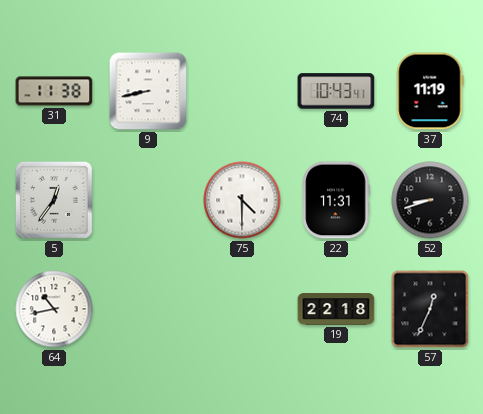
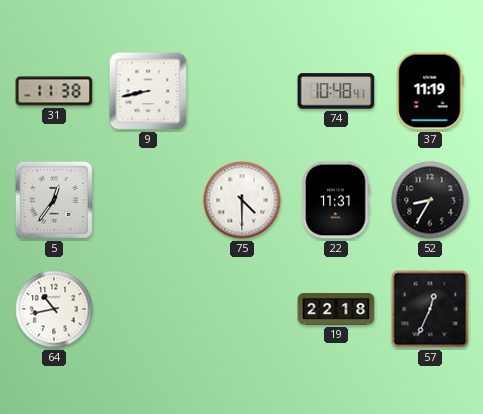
74: 10:43 -> 10:48 (336, 91)
52: 8:42 -> 8:35 (430, 200)
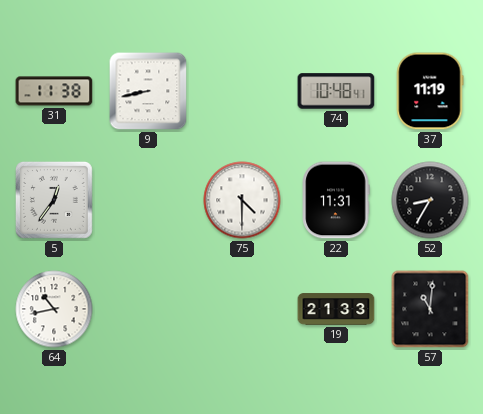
19: 22:18 -> 21:33 (336, 309)
57: 12:34 -> 11:01 (430, 309)
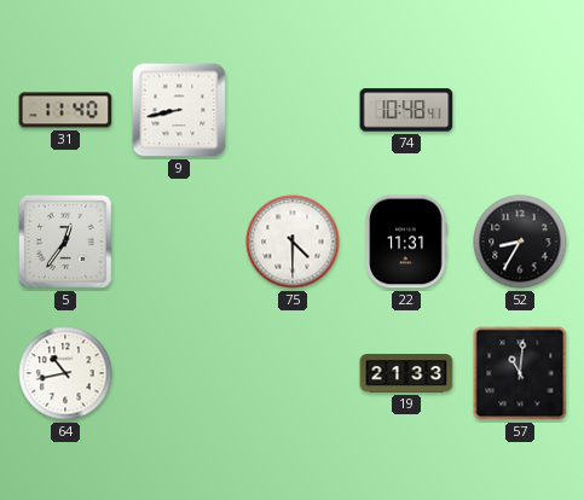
31: 11:38 -> 11:40 (65, 110)
37: 11:19 -> none (430, 91)
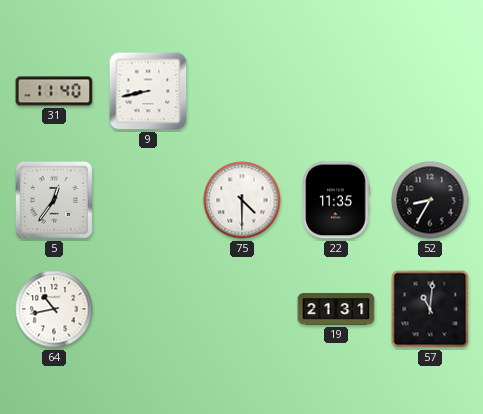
74: 10:48 -> none (406, 110)
22: 11:31 -> 11:35 (336, 200)
19: 21:33 -> 21:31 (336, 309)
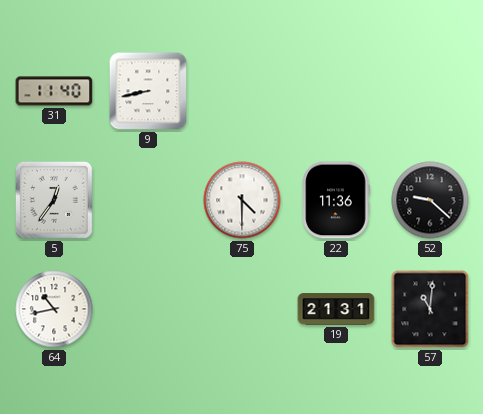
22: 11:35 -> 11:36 (336, 200)
52: 8:35 -> 9:22 (430, 200)
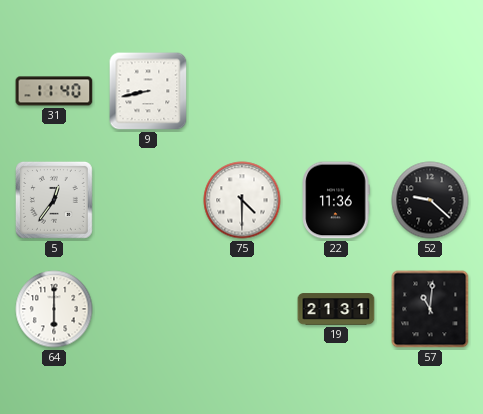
64: 10:43 -> 6:00 (54, 309)
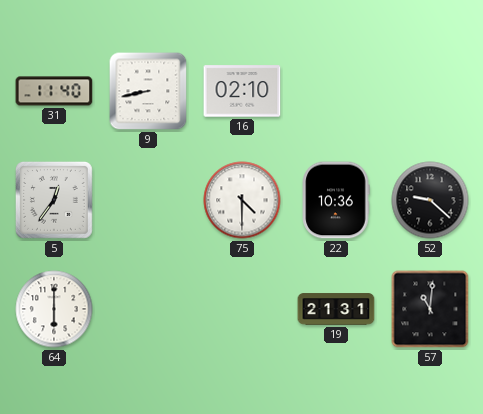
16: none -> 02:10 (242, 91)
22: 11:36 -> 10:36 (336, 200)
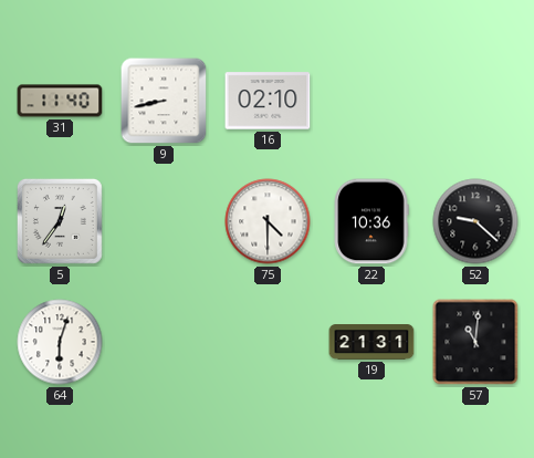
64: 6:00 -> 6:03 (60, 342)
